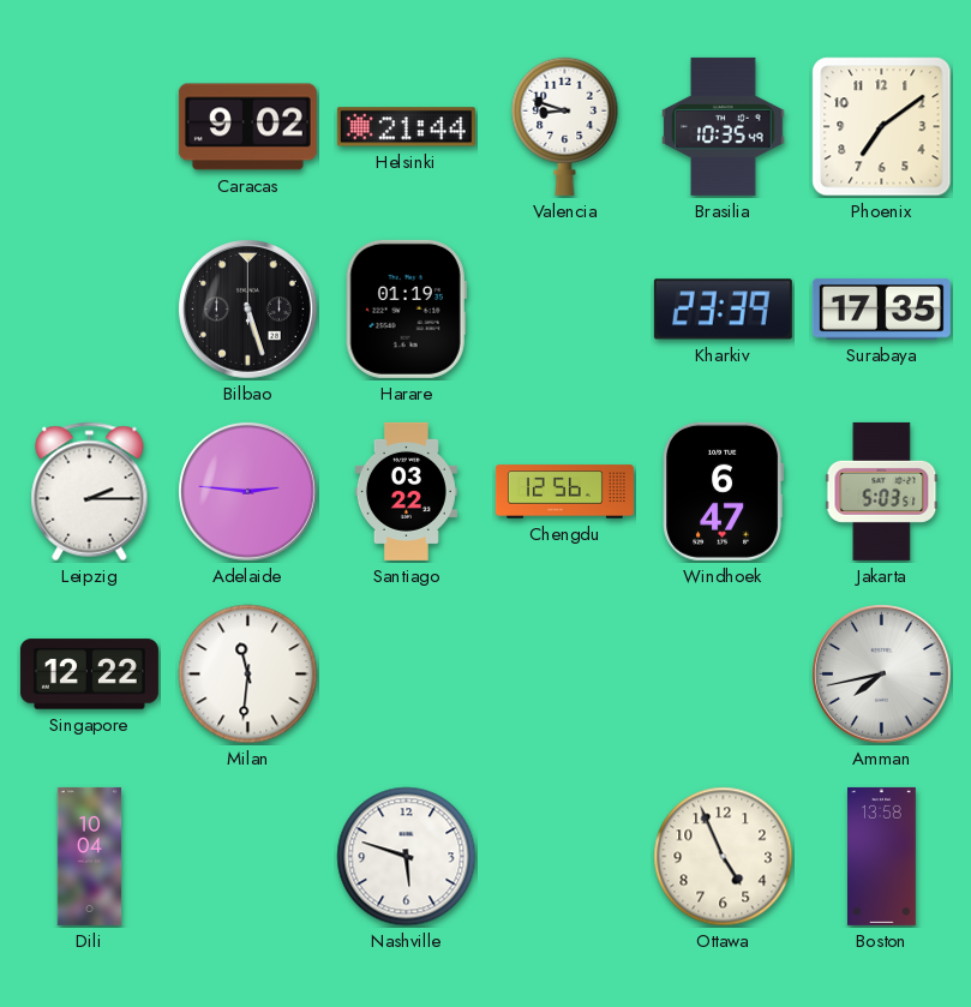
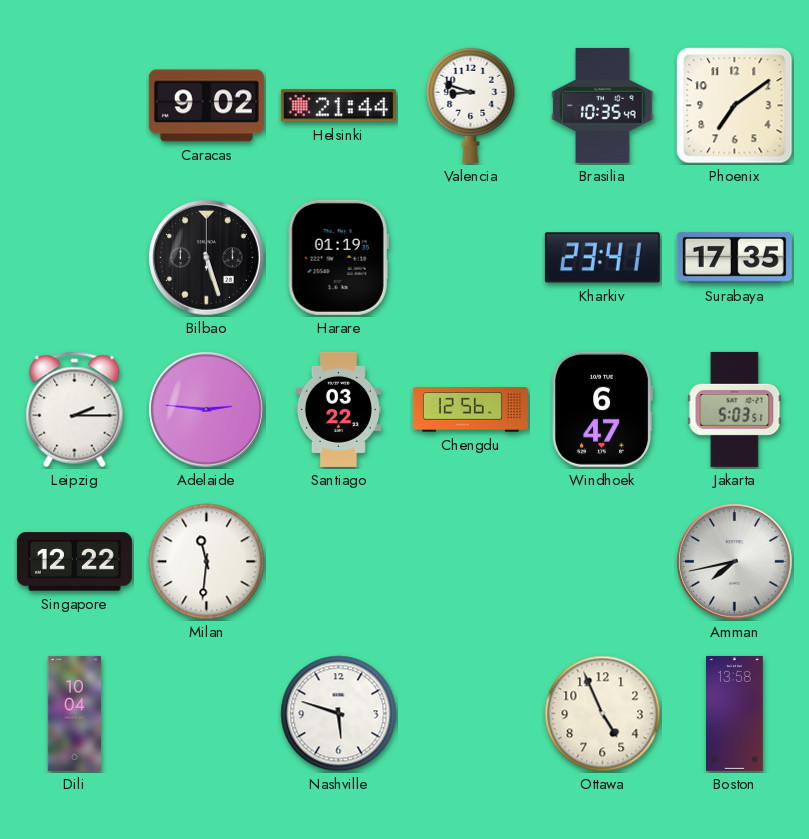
Kharkiv: 23:39 -> 23:41 (602, 258)
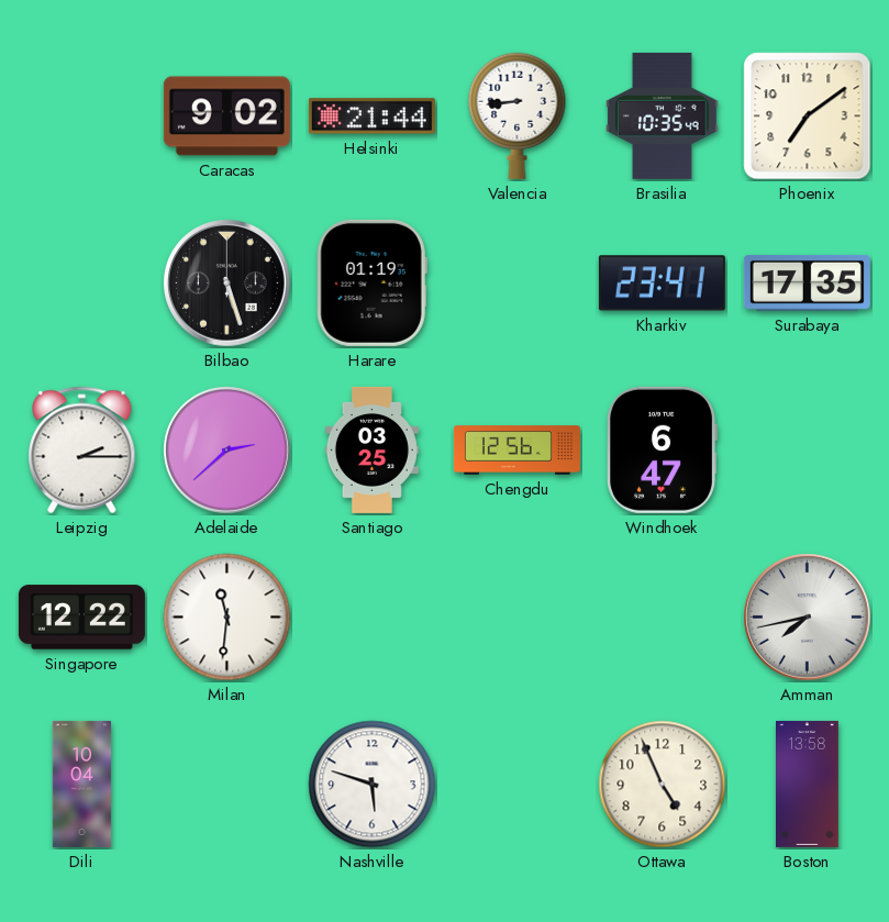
Valencia: 8:48 -> 8:44 (518, 115)
Adelaide: 2:46 -> 2:38 (227, 451)
Santiago: 03:22 -> 03:25 (371, 449)
Jakarta: 5:03 -> none (735, 409)
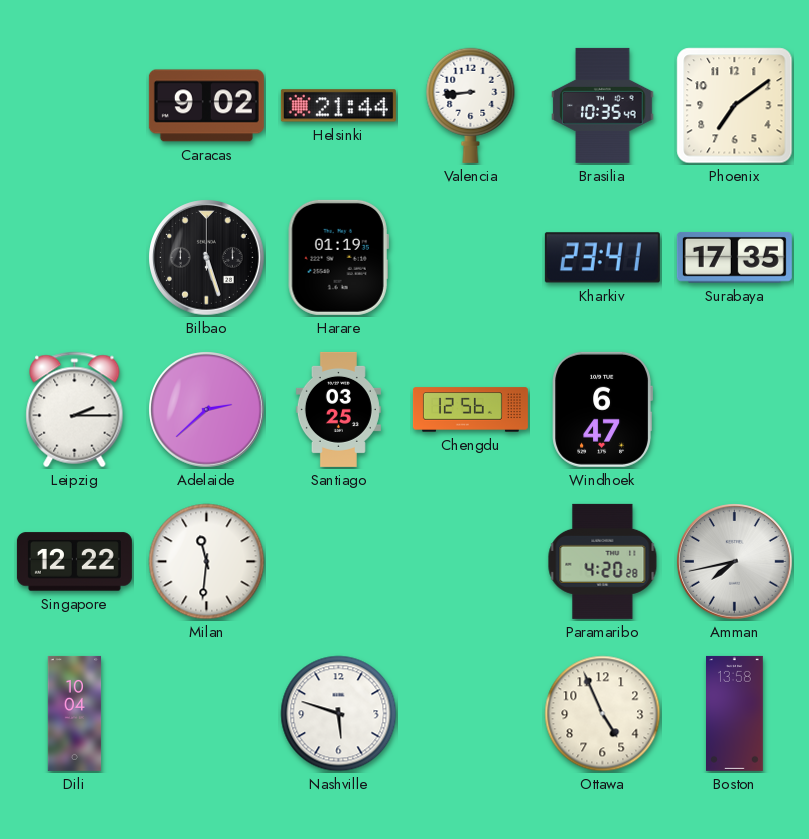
Paramaribo: none -> 4:20 (603, 561)
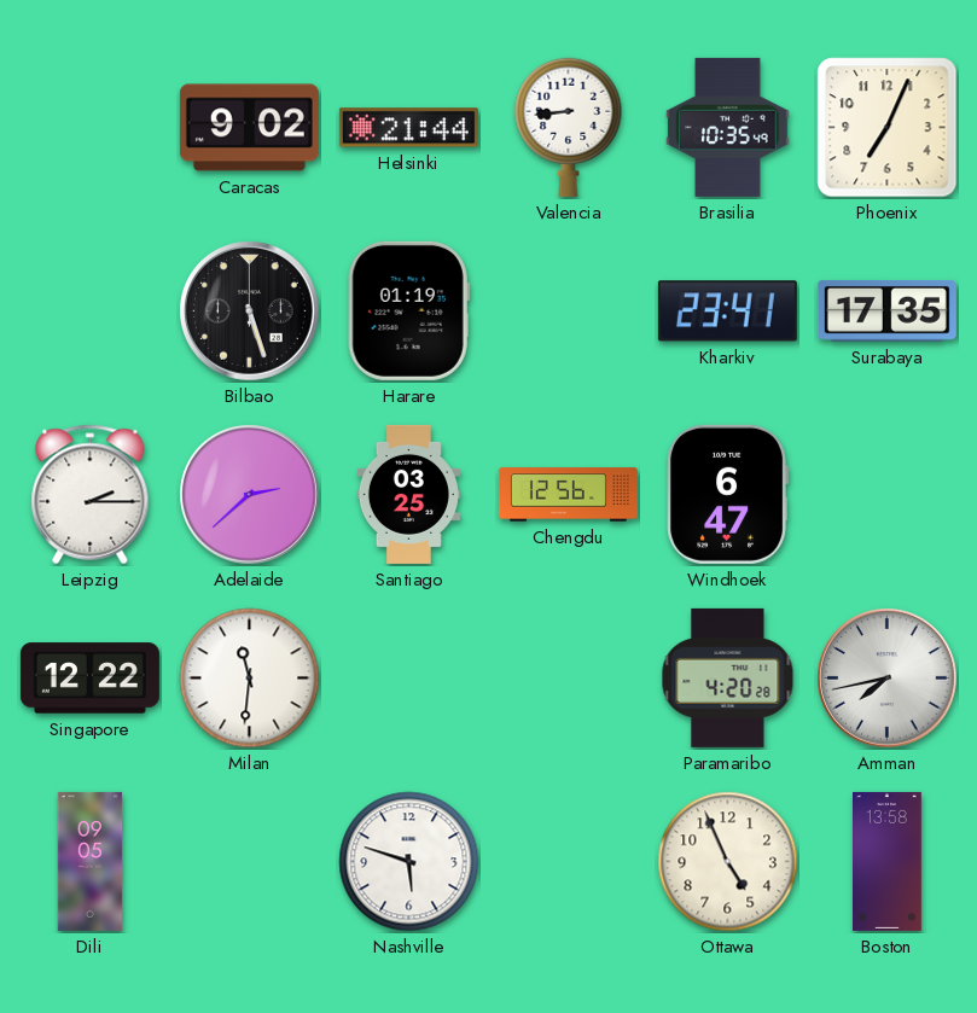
Phoenix: 7:09 -> 7:04 (888, 128)
Dili: 10:04 -> 09:05 (91, 861)
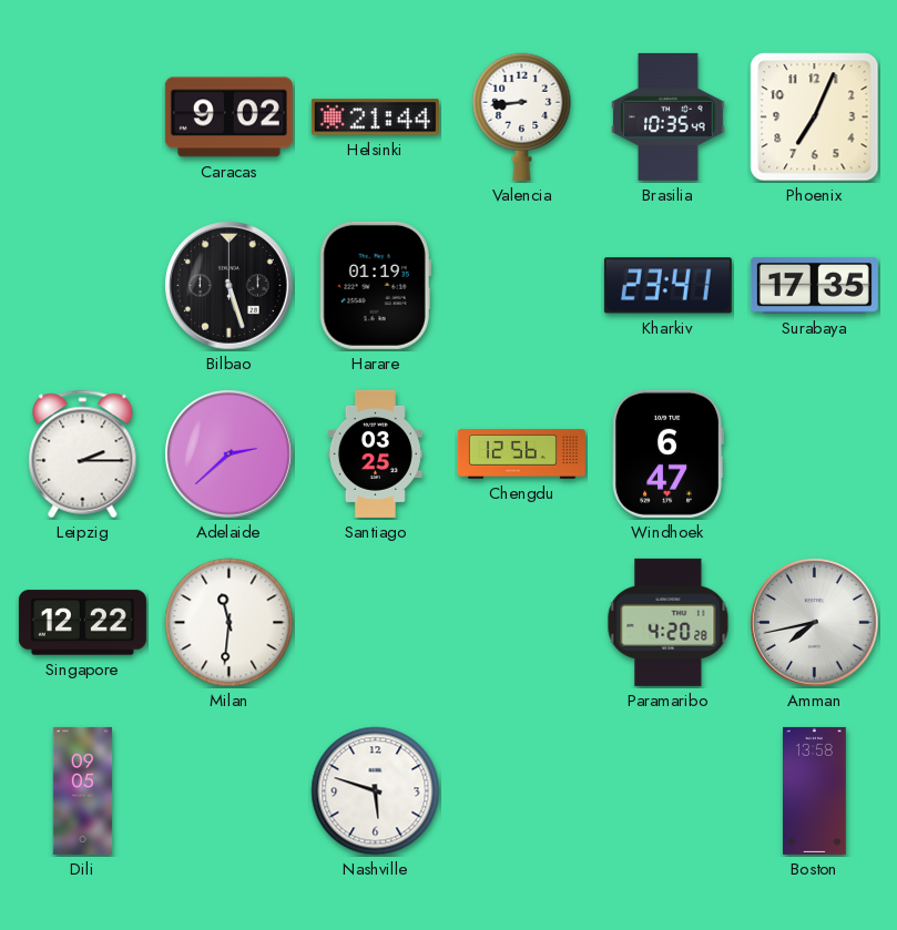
Ottawa: 4:56 -> none (728, 862)
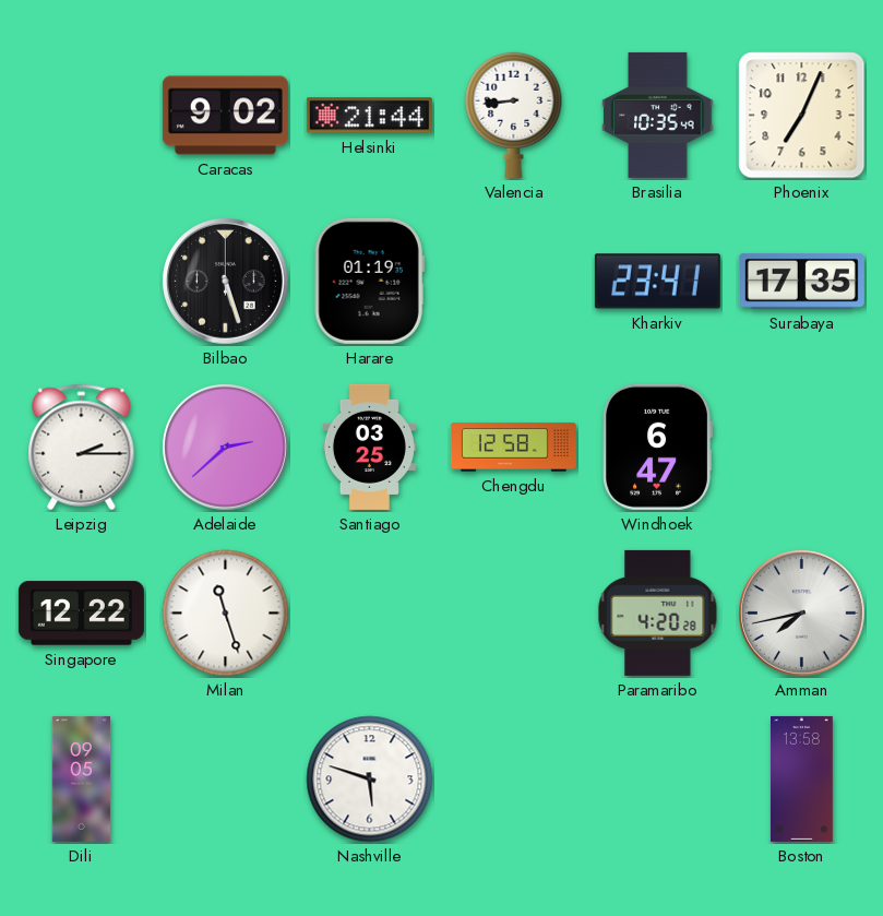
Chengdu: 12:56 -> 12:58 (513, 448)
Milan: 11:31 -> 11:27 (226, 614)
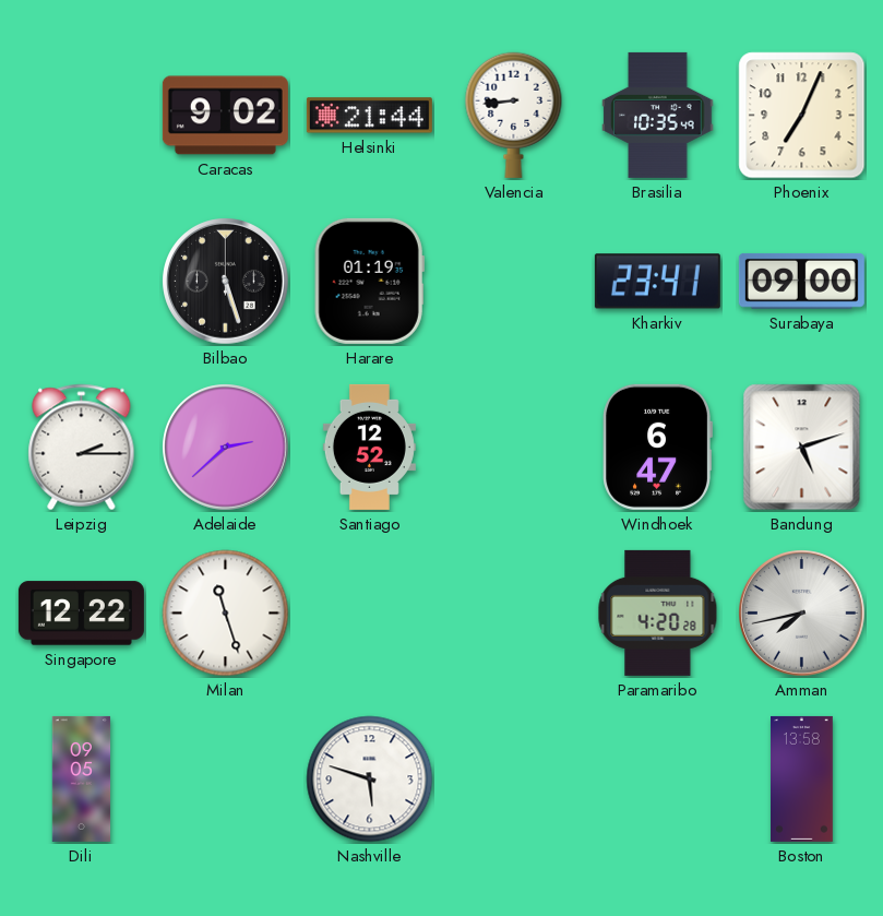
Surabaya: 17:35 -> 09:00 (801, 281)
Santiago: 03:25 -> 12:52 (369, 447)
Chengdu: 12:58 -> none (513, 448)
Bandung: none -> 5:12 (802, 448)
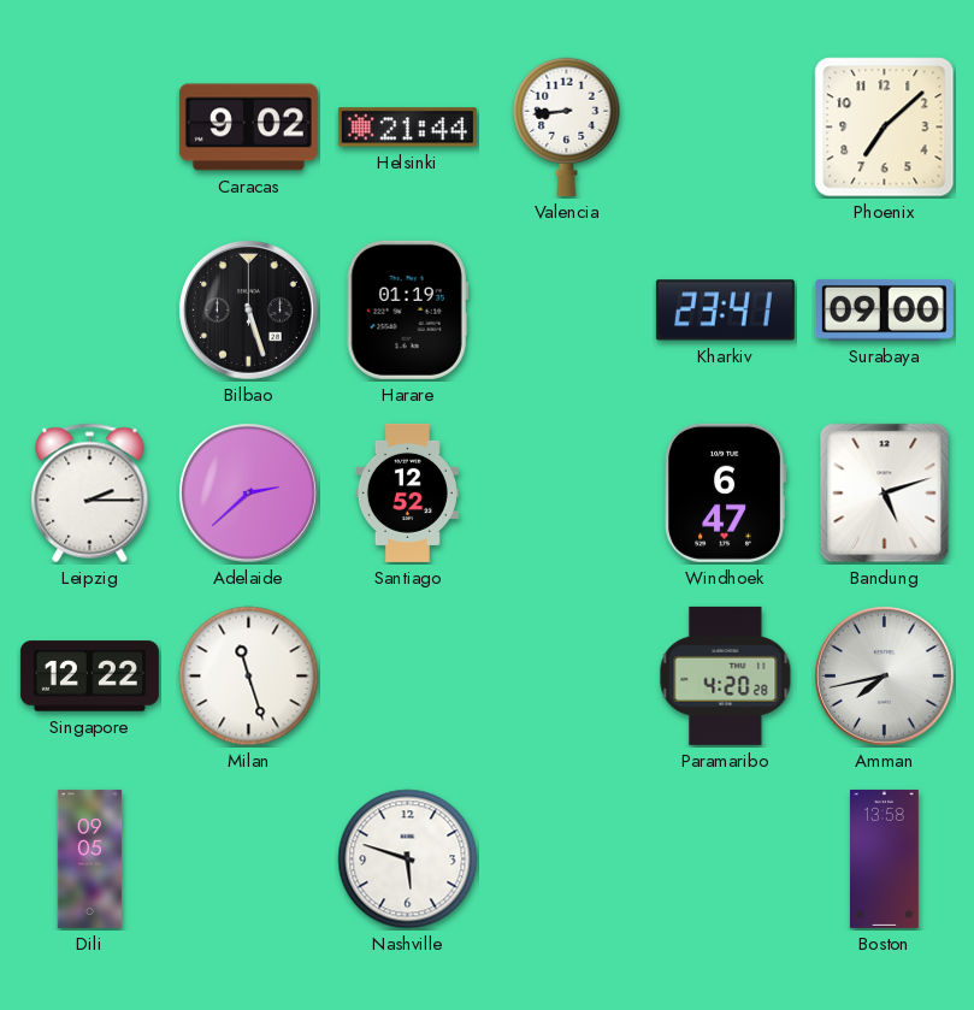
Brasilia: 10:35 -> none (658, 115)
Phoenix: 7:04 -> 7:08 (885, 128)
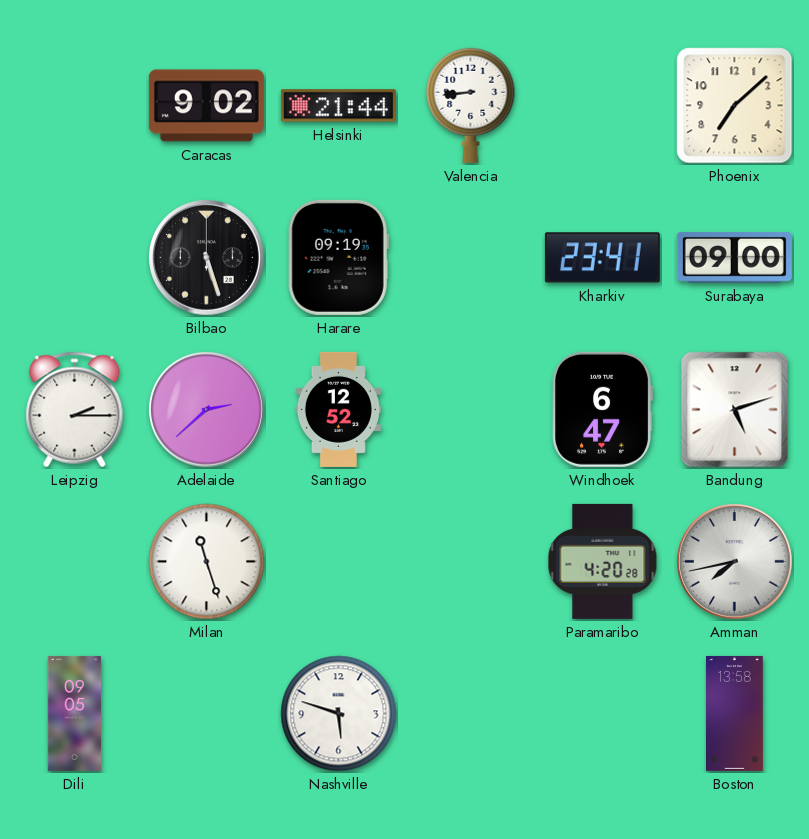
Harare: 01:19 -> 09:19 (338, 257)
Singapore: 12:22 -> none (89, 677)
